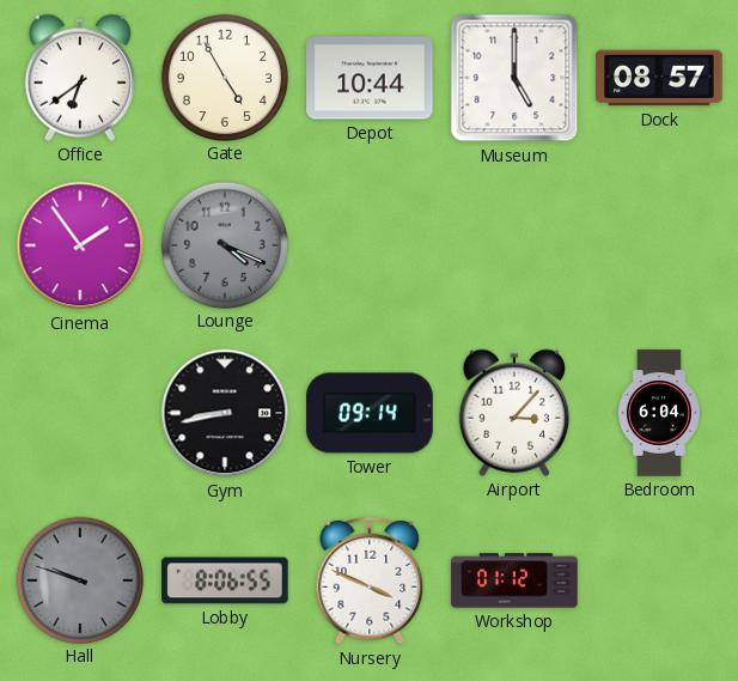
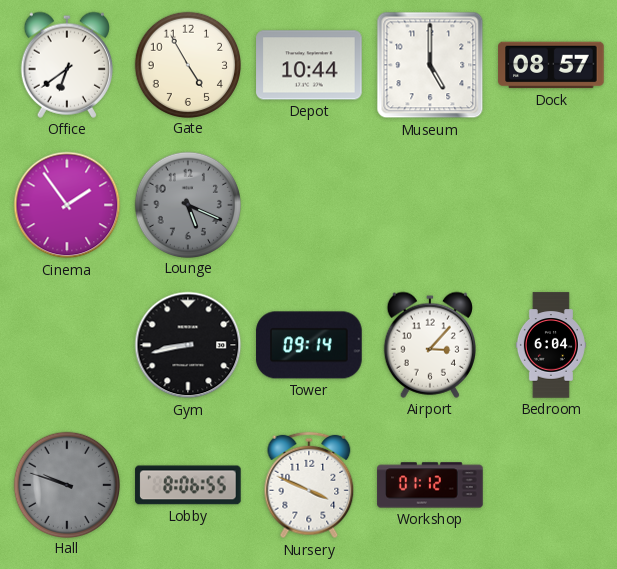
Lounge: 4:19 -> 5:19 (187, 204)
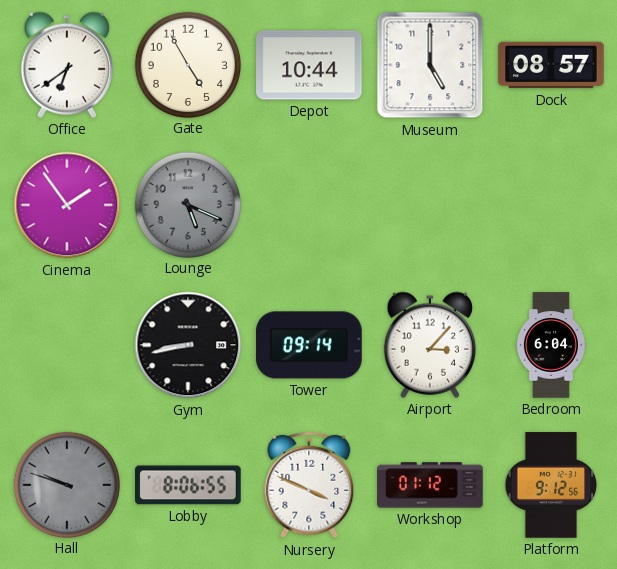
Platform: none -> 9:12 (551, 485)
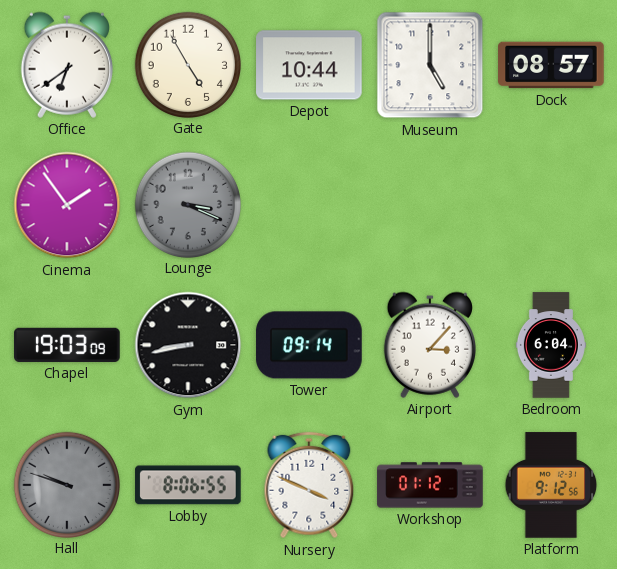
Lounge: 5:19 -> 3:19 (187, 204)
Chapel: none -> 19:03 (67, 345)
